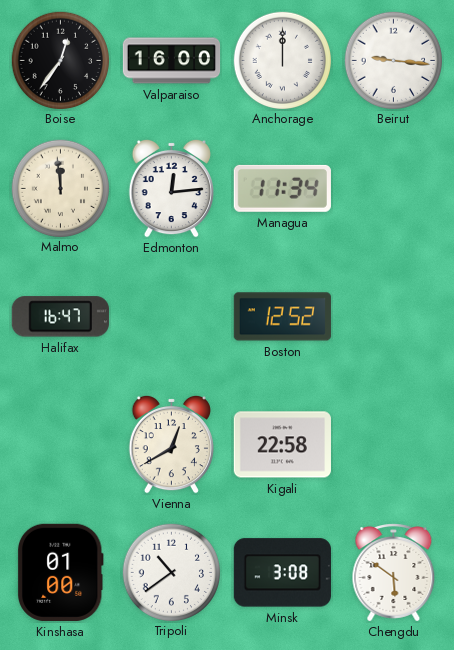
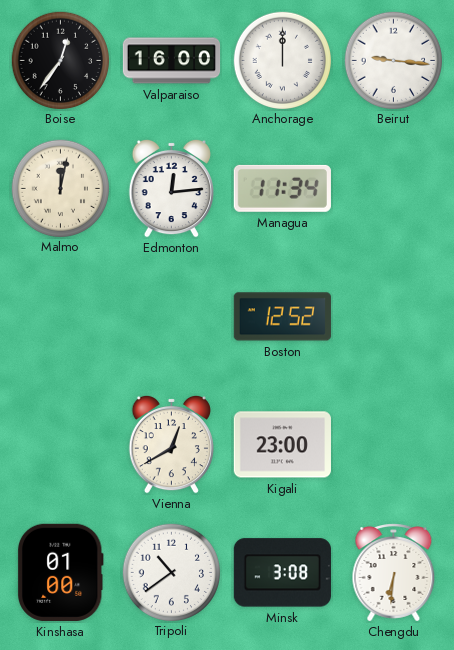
Malmo: 11:59 -> 12:02 (60, 188)
Halifax: 16:47 -> none (60, 317)
Kigali: 22:58 -> 23:00 (282, 445)
Chengdu: 5:51 -> 6:31 (394, 573)
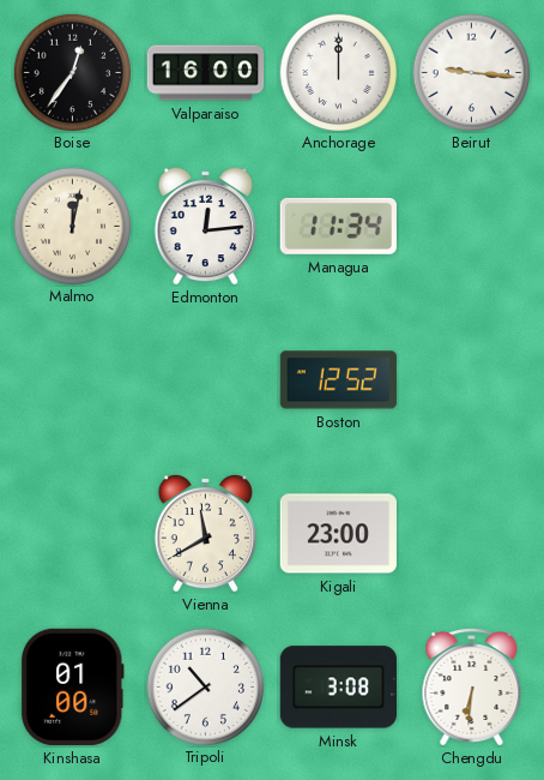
Vienna: 12:40 -> 11:40 (205, 533)
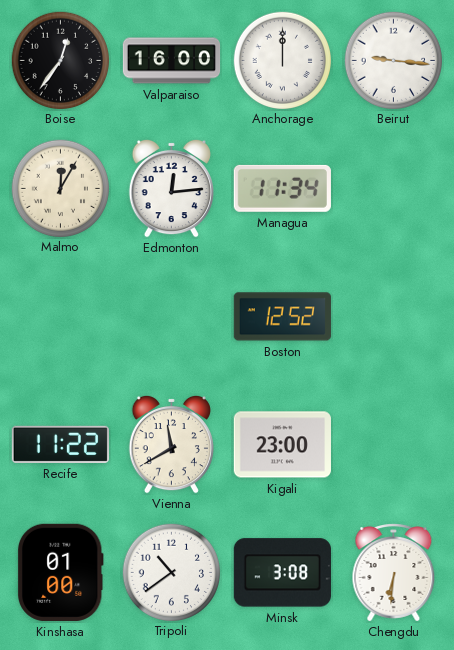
Malmo: 12:02 -> 12:05 (60, 188)
Recife: none -> 11:22 (60, 444)
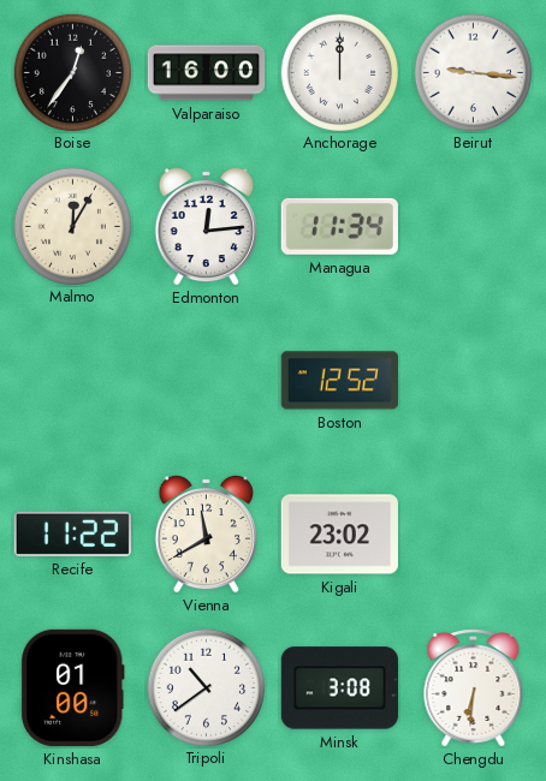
Kigali: 23:00 -> 23:02 (339, 535)
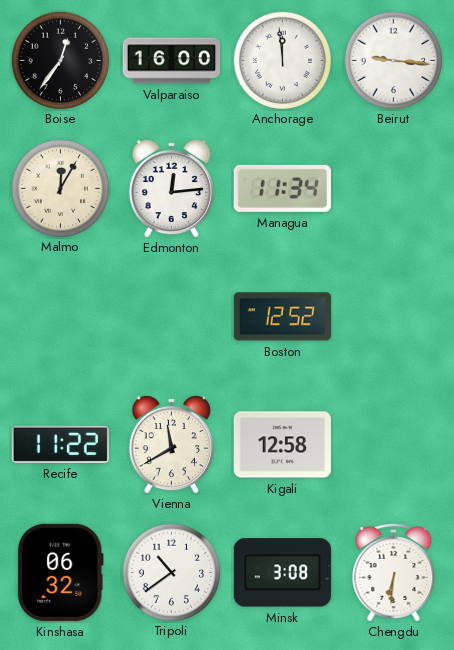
Anchorage: 12:00 -> 11:59 (282, 60)
Kigali: 23:02 -> 12:58 (282, 445)
Kinshasa: 01:00 -> 06:32 (60, 572)
